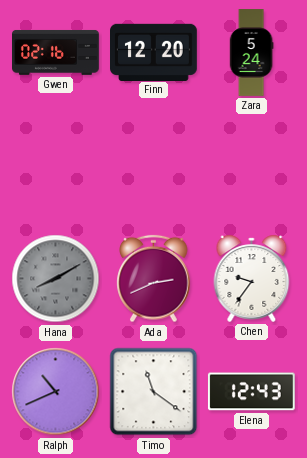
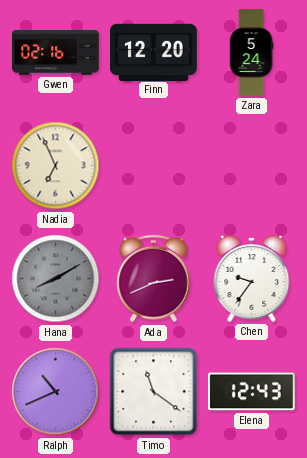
Nadia: none -> 6:56 (56, 166)
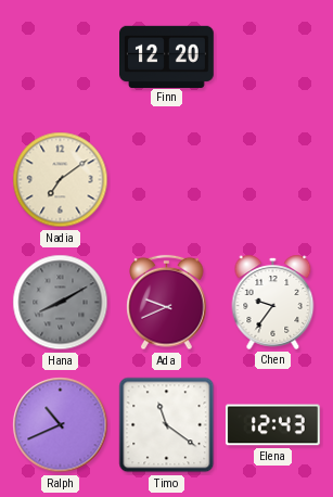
Gwen: 02:16 -> none (56, 52)
Zara: 5:24 -> none (251, 53)
Nadia: 6:56 -> 7:09 (61, 180)
Ada: 2:41 -> 9:41 (167, 303)
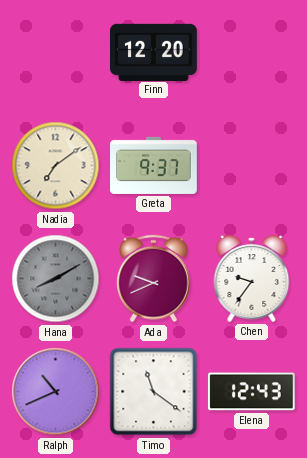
Greta: none -> 9:37 (154, 165)
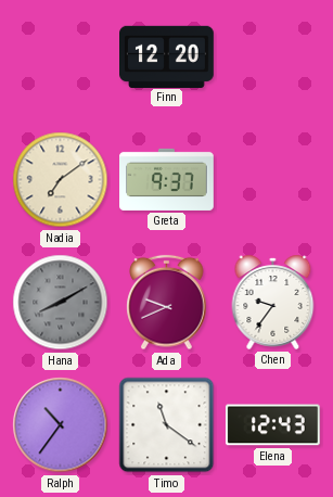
Ralph: 10:41 -> 10:36 (61, 425)
